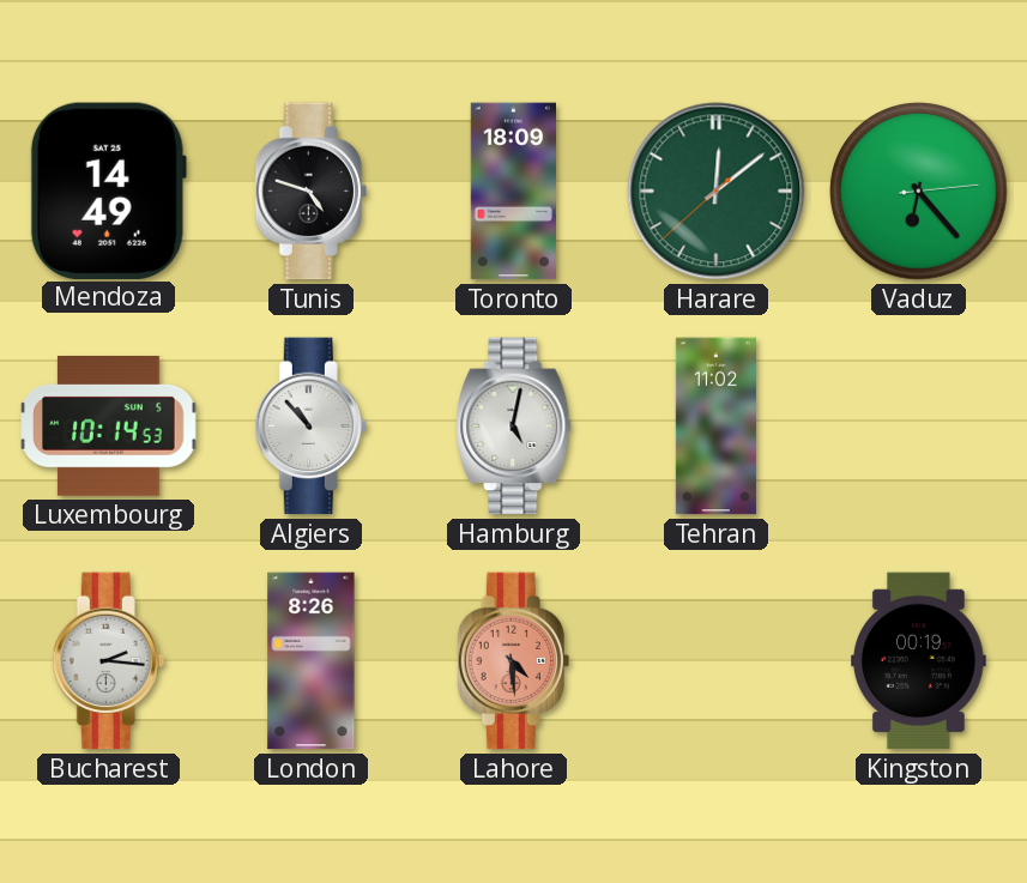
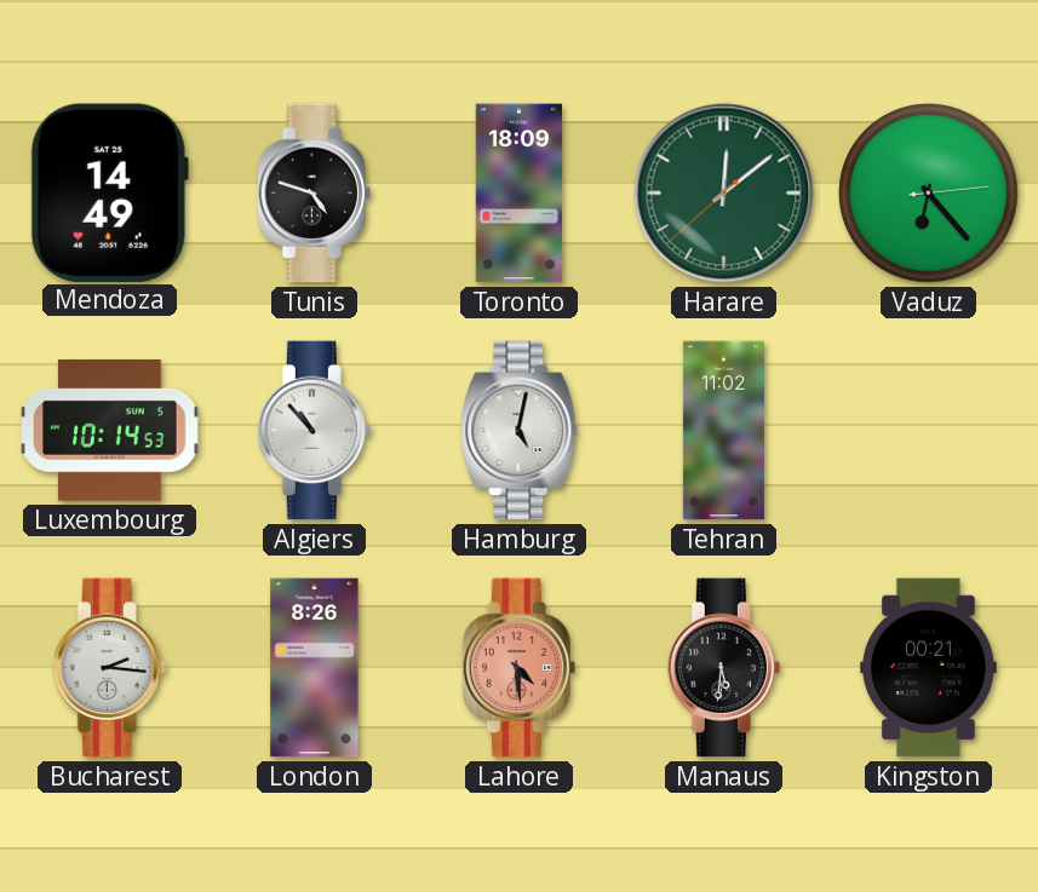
Manaus: none -> 5:31 (723, 668)
Kingston: 00:19 -> 00:21 (929, 668)
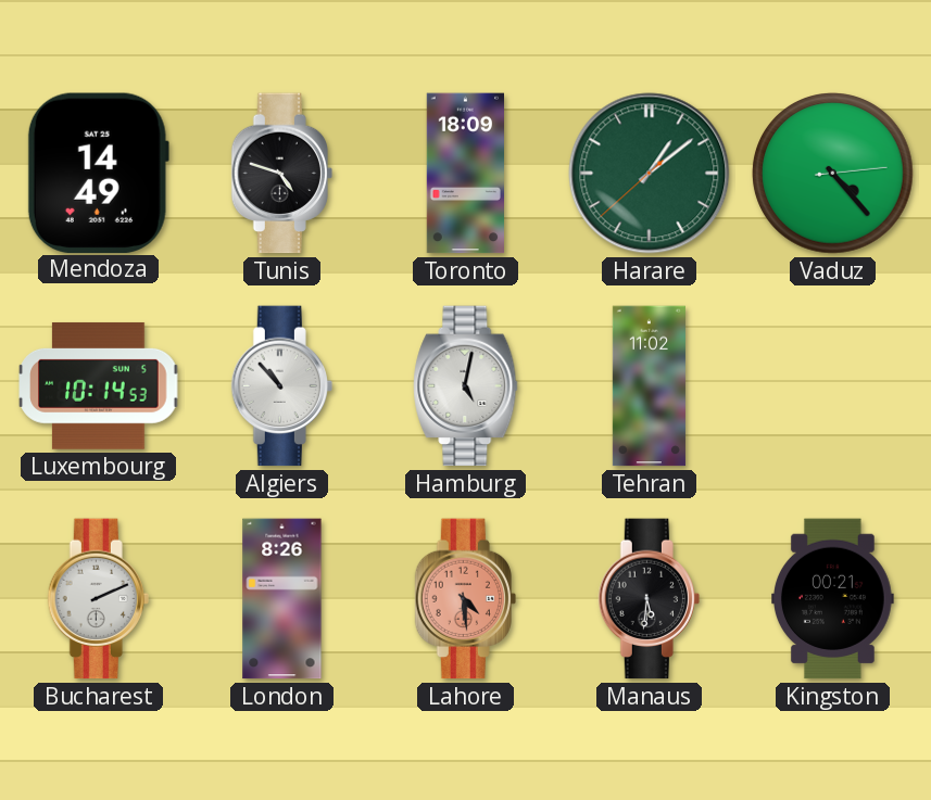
Harare: 12:08 -> 1:08 (650, 174)
Vaduz: 6:23 -> 4:23 (833, 174)
Bucharest: 2:16 -> 2:11 (98, 599)
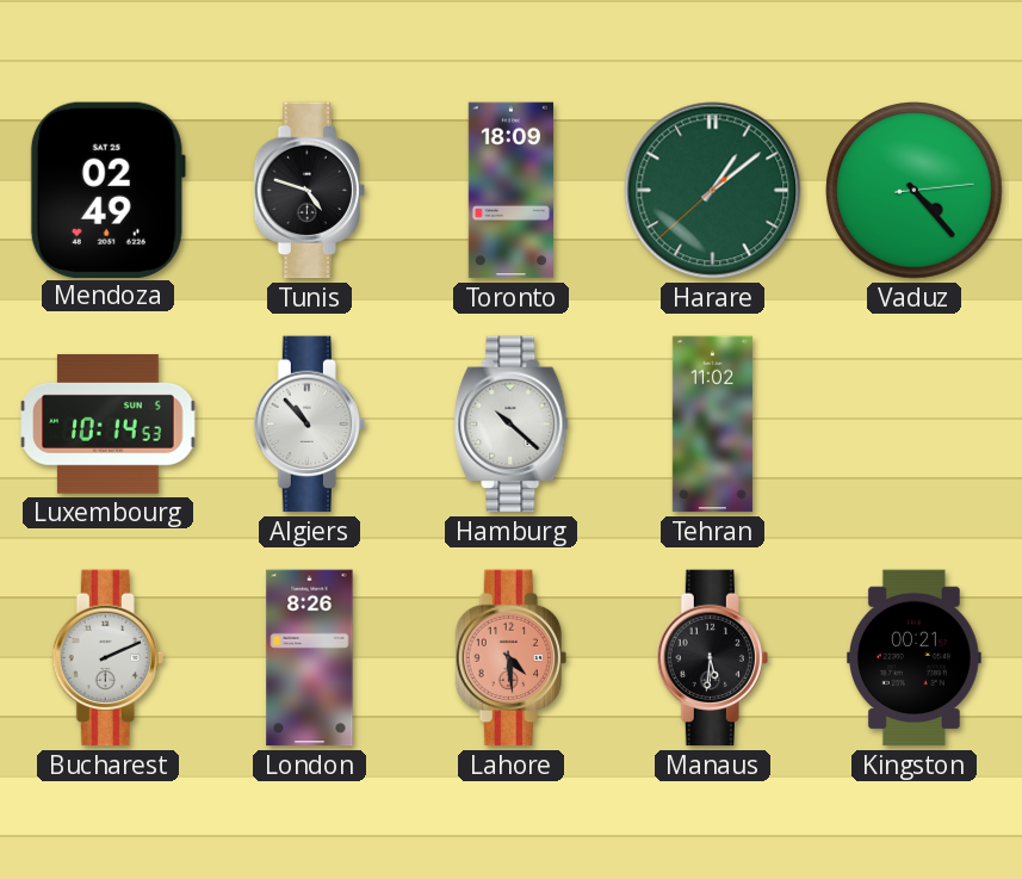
Mendoza: 14:49 -> 02:49 (107, 190)
Hamburg: 5:02 -> 10:22 (512, 425)
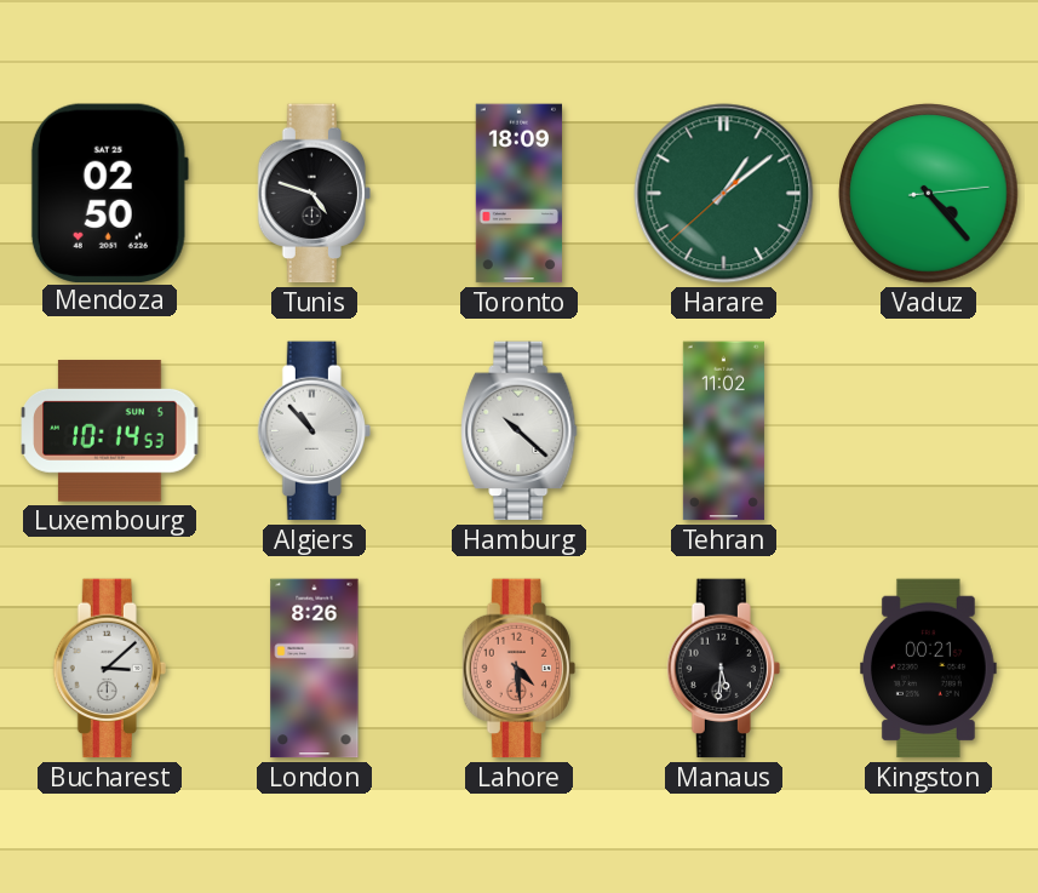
Mendoza: 02:49 -> 02:50 (109, 193)
Bucharest: 2:11 -> 3:08 (109, 669)
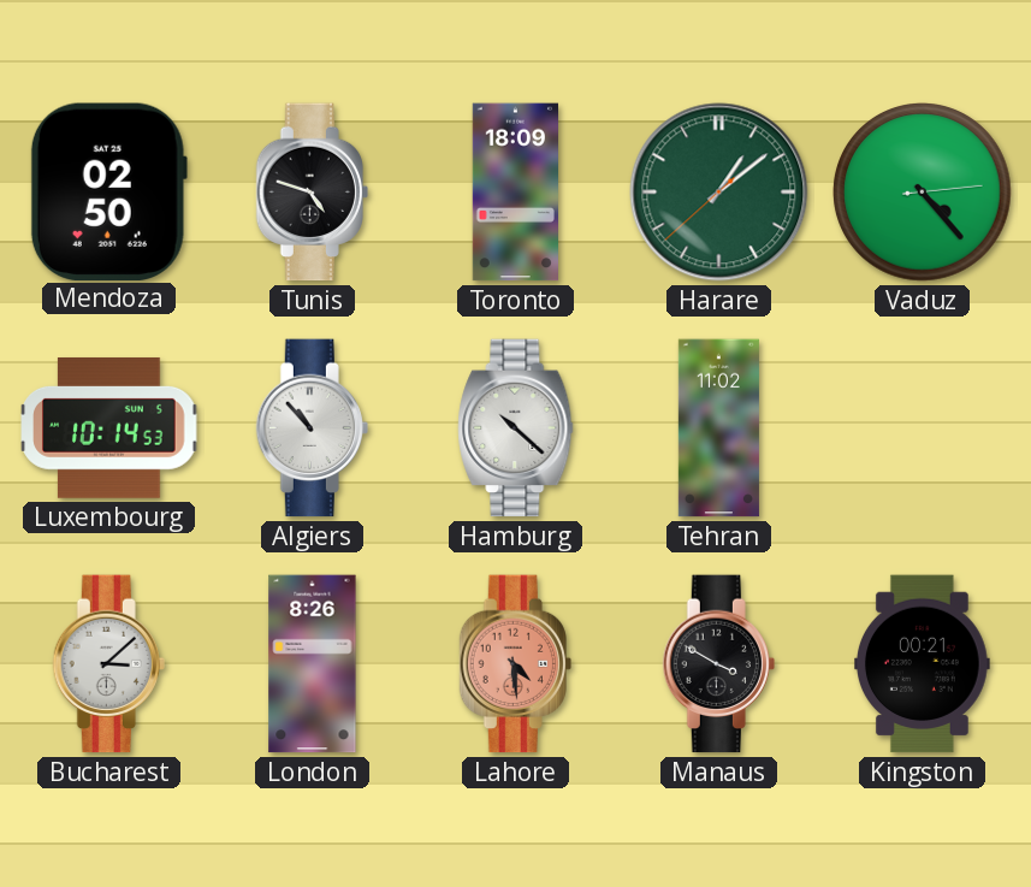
Manaus: 5:31 -> 3:50 (718, 664)
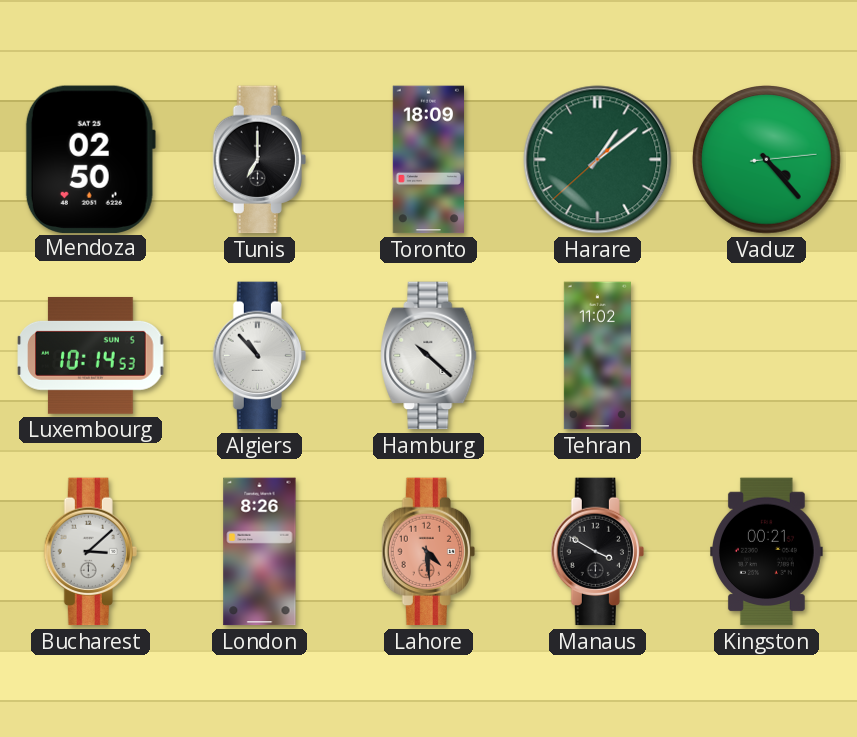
Tunis: 4:48 -> 7:00 (259, 160)
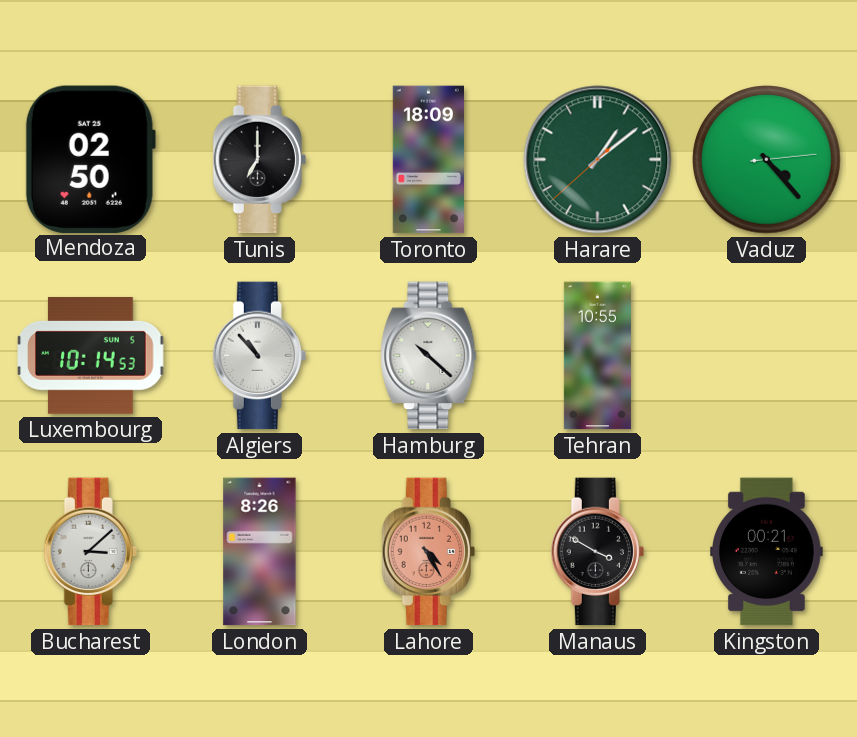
Tehran: 11:02 -> 10:55 (597, 356)
Lahore: 4:29 -> 4:25 (428, 552)
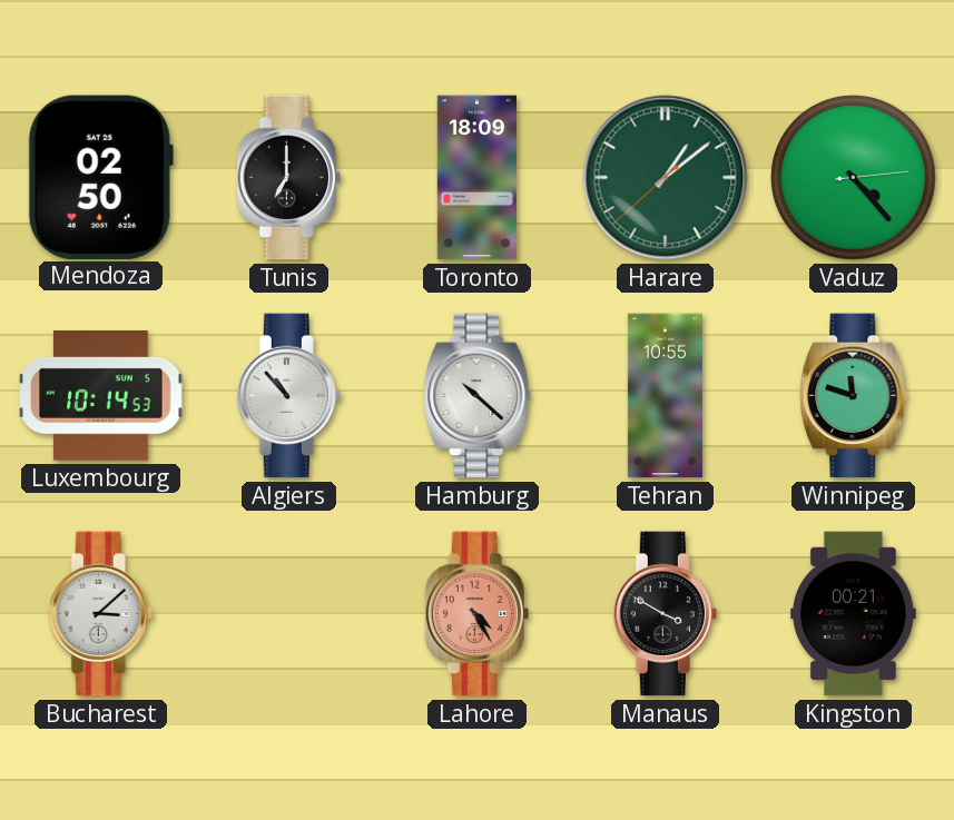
Winnipeg: none -> 11:48 (854, 396)
London: 8:26 -> none (260, 552)
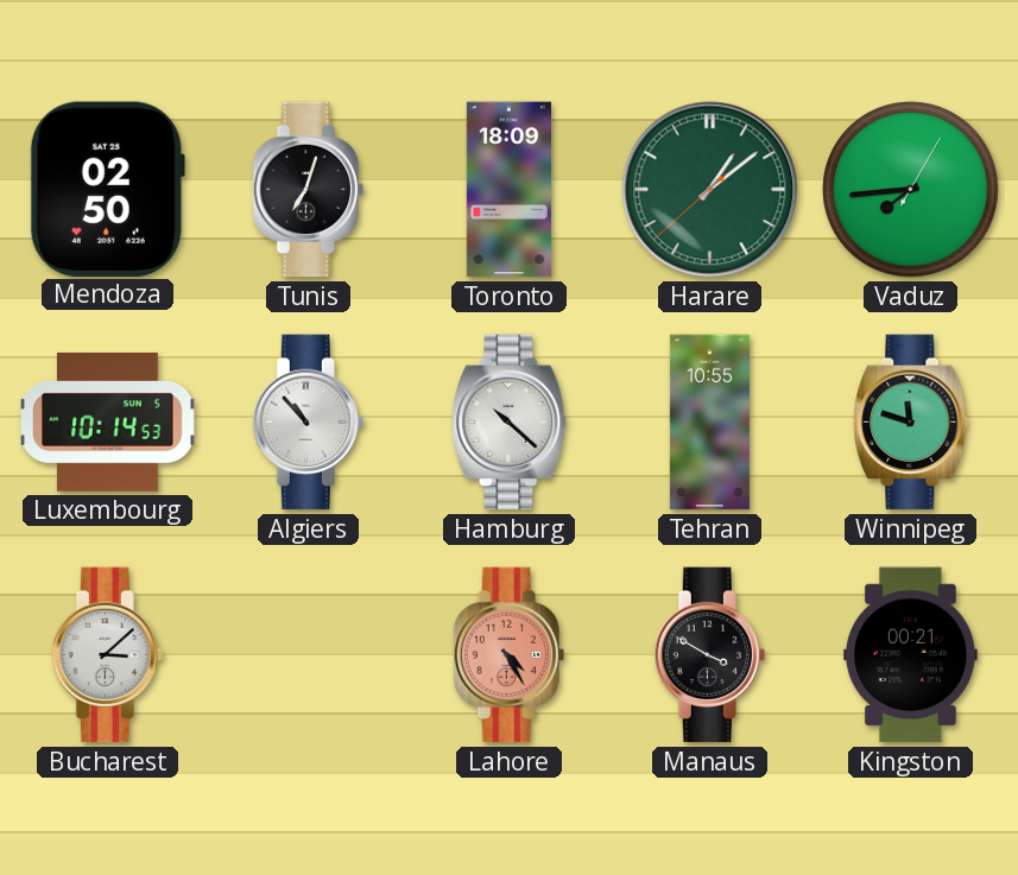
Tunis: 7:00 -> 7:03 (308, 190)
Vaduz: 4:23 -> 7:44 (911, 190)
